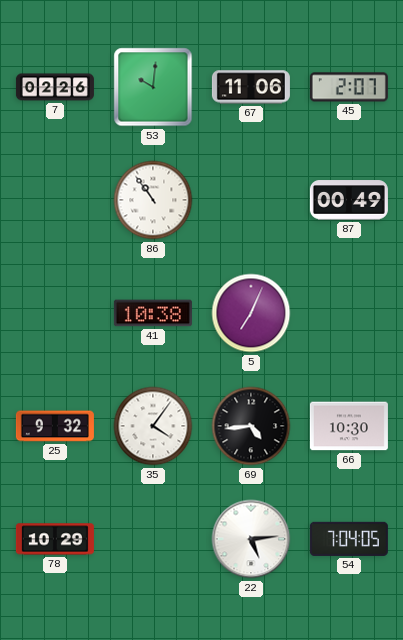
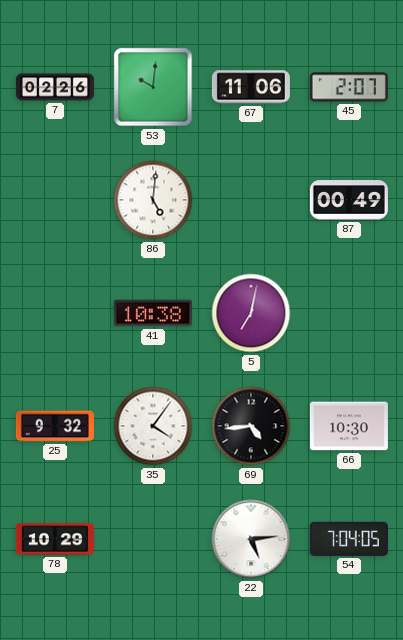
86: 10:54 -> 5:01 (153, 200)
5: 7:04 -> 7:02 (251, 313)
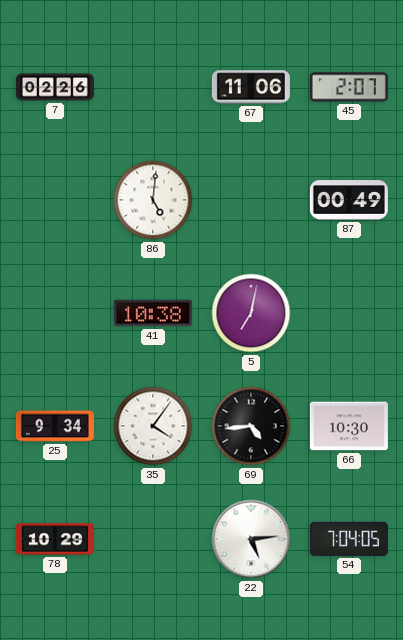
53: 10:01 -> none (153, 87)
25: 9:32 -> 9:34 (55, 426)
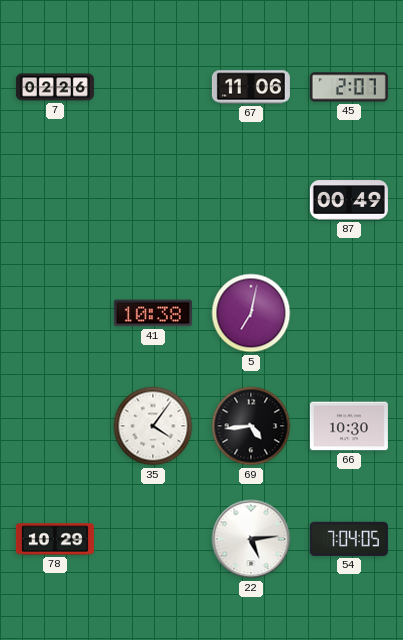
86: 5:01 -> none (153, 200)
25: 9:34 -> none (55, 426)
